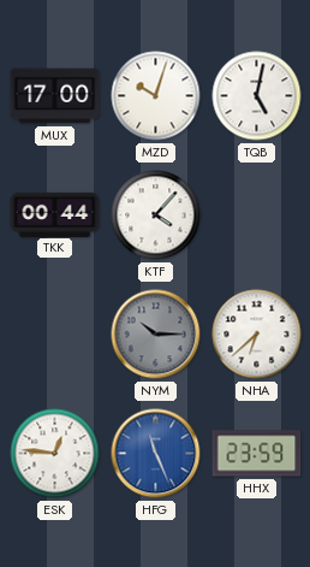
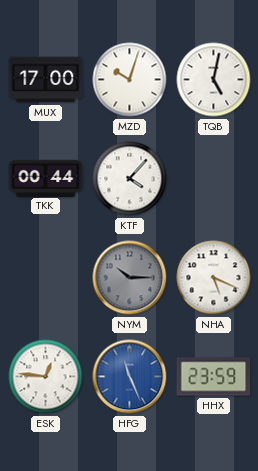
NHA: 6:38 -> 5:19 (214, 278)
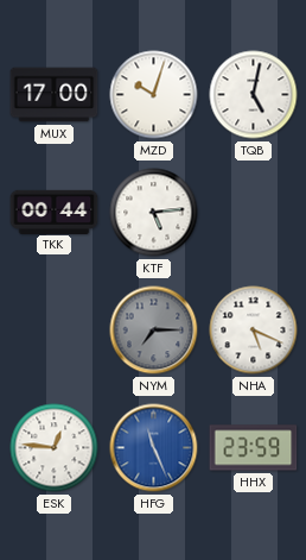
KTF: 4:07 -> 5:14 (154, 213)
NYM: 10:15 -> 7:15 (154, 331)
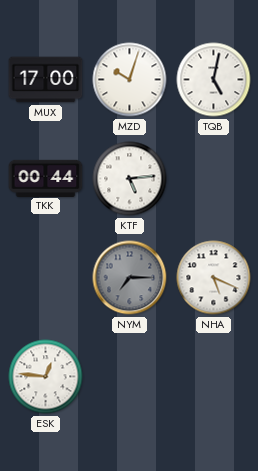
HFG: 11:26 -> none (154, 448)
HHX: 23:59 -> none (254, 448)
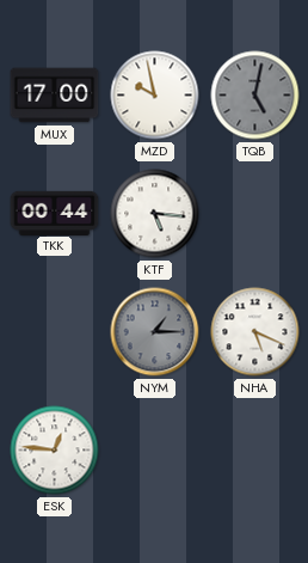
MZD: 10:03 -> 9:58 (155, 96)
TQB dial: white -> grey (255, 96)
KTF: 5:14 -> 5:16 (155, 214)
NYM: 7:15 -> 1:15 (155, 332)
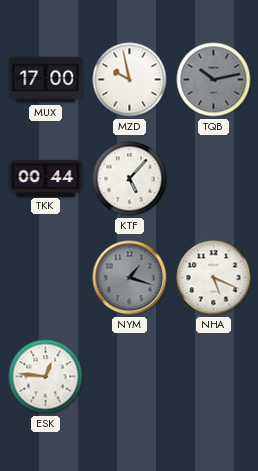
TQB: 5:02 -> 10:13 (214, 80)
KTF: 5:16 -> 5:07 (130, 179)
NYM: 1:15 -> 1:18 (130, 278)
